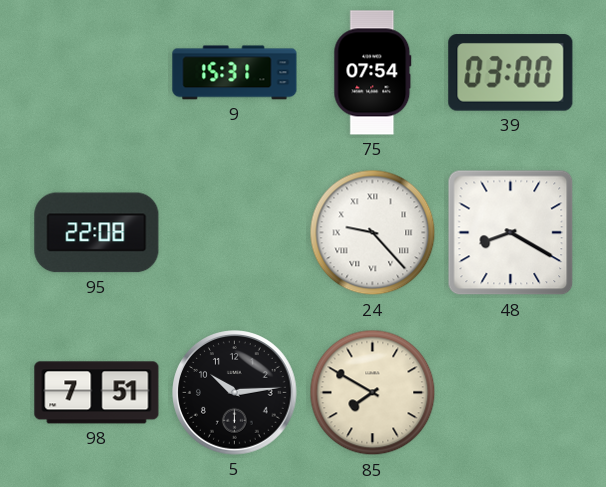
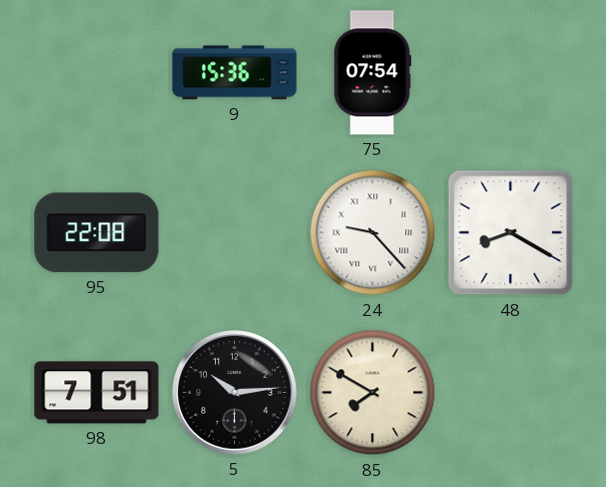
9: 15:31 -> 15:36 (235, 73)
39: 03:00 -> none (511, 73)
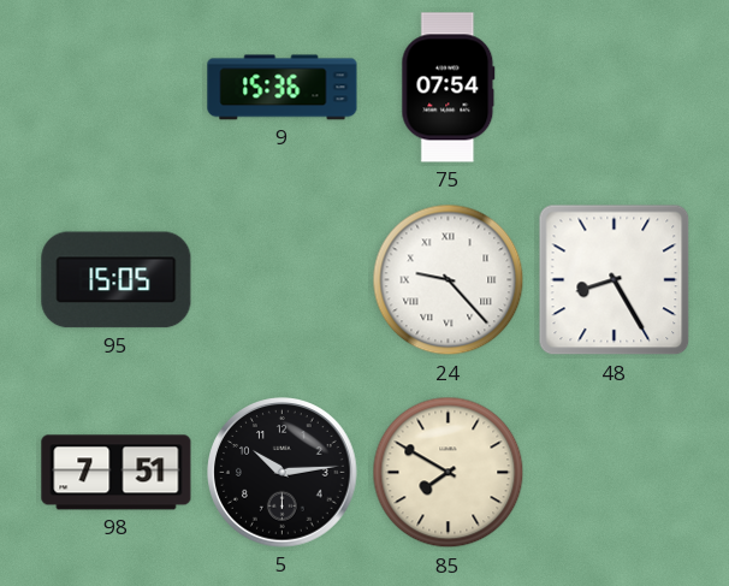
95: 22:08 -> 15:05 (117, 280)
48: 8:20 -> 8:25 (615, 280)
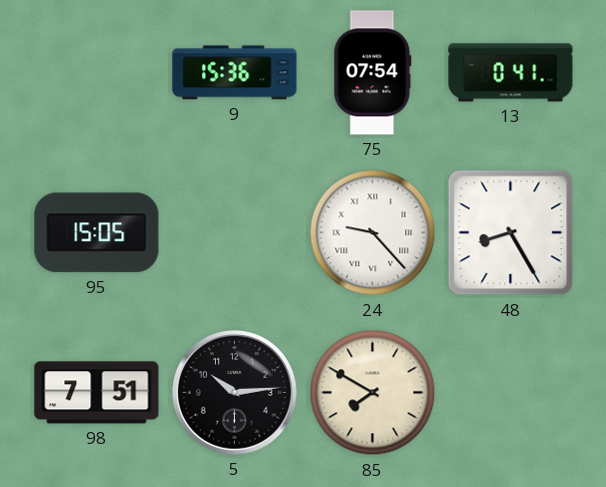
13: none -> 0:41 (511, 73)
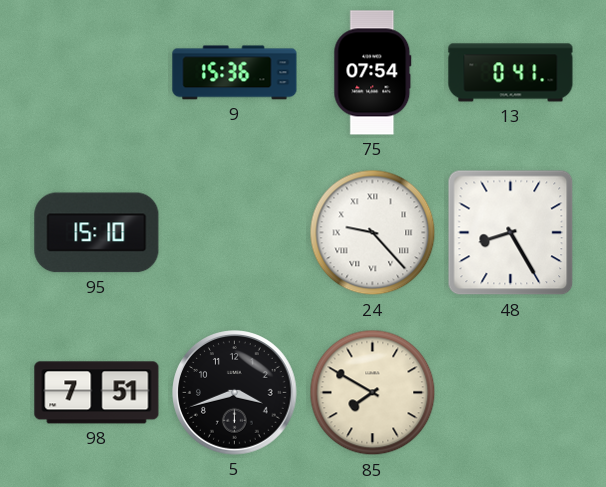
95: 15:05 -> 15:10 (97, 233)
5: 10:14 -> 3:42 (235, 393)
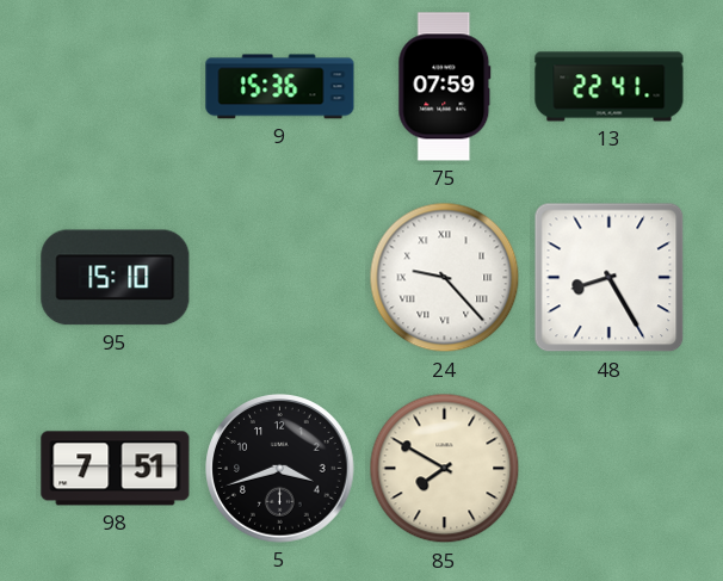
75: 07:54 -> 07:59 (445, 87)
13: 0:41 -> 22:41 (610, 87)
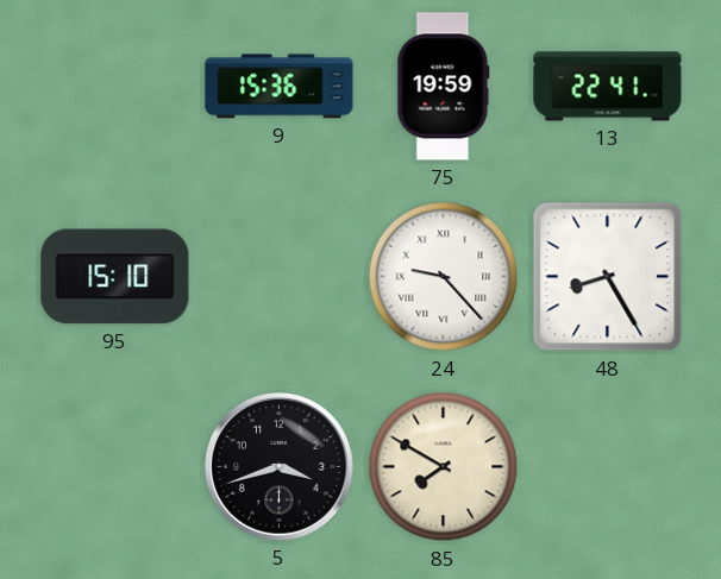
75: 07:59 -> 19:59 (444, 87)
98: 7:51 -> none (116, 469)
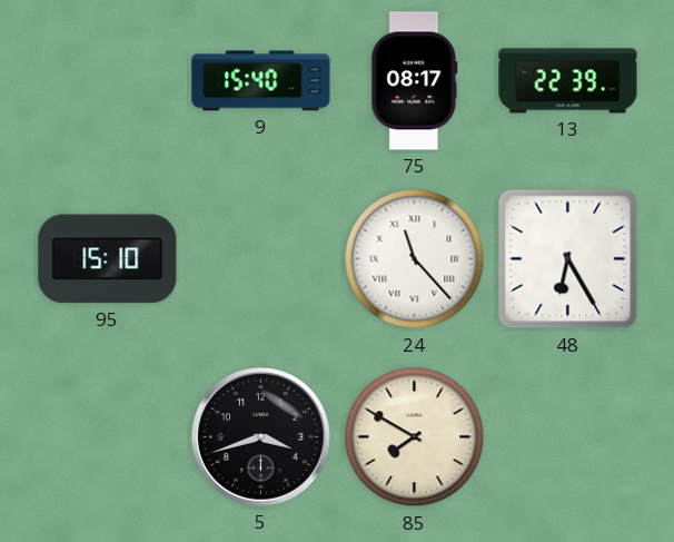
9: 15:36 -> 15:40 (261, 81)
75: 19:59 -> 08:17 (415, 81)
13: 22:41 -> 22:39 (568, 81)
24: 9:23 -> 11:23 (415, 259)
48: 8:25 -> 6:25 (568, 259)
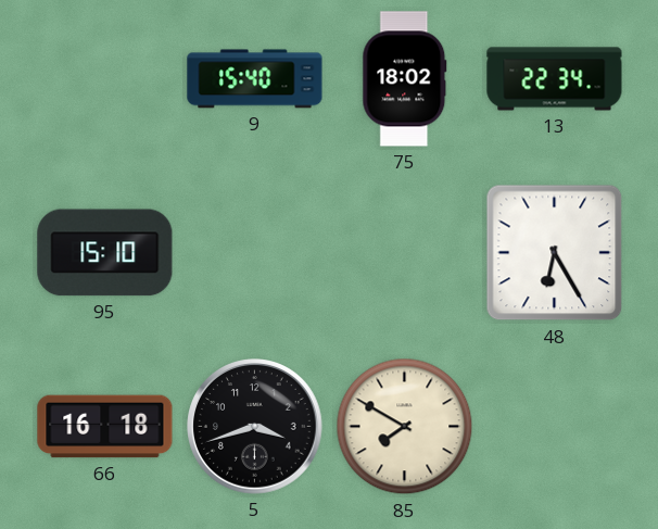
75: 08:17 -> 18:02 (405, 79)
13: 22:39 -> 22:34 (555, 79)
24: 11:23 -> none (415, 259)
66: none -> 16:18 (105, 427)
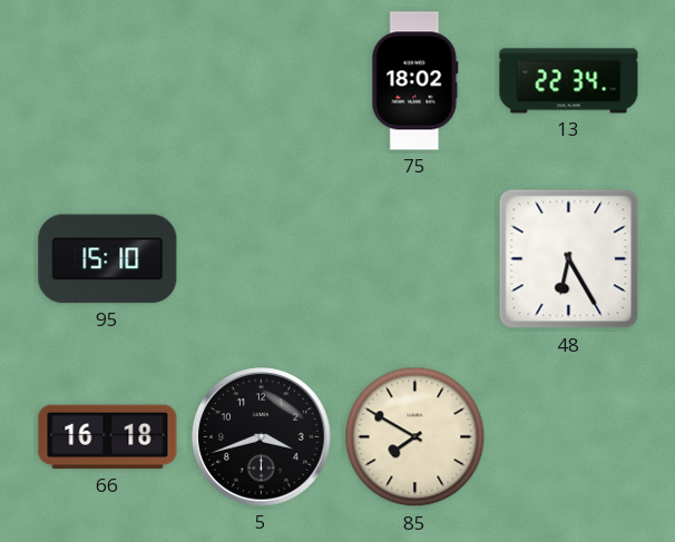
9: 15:40 -> none (255, 79)
